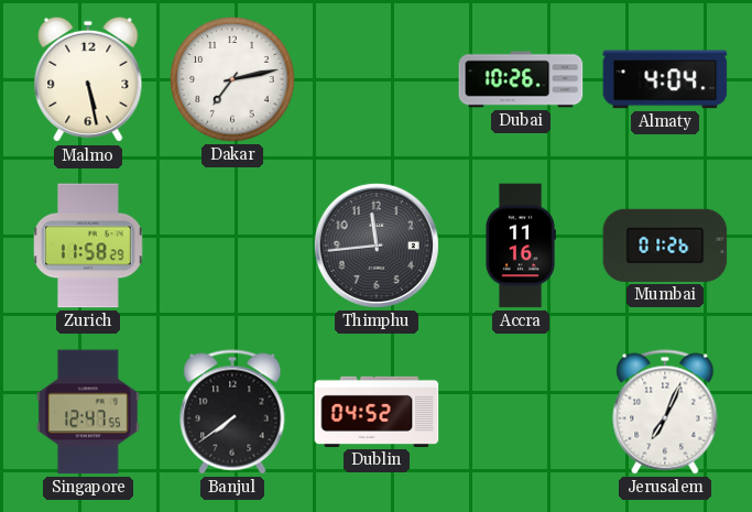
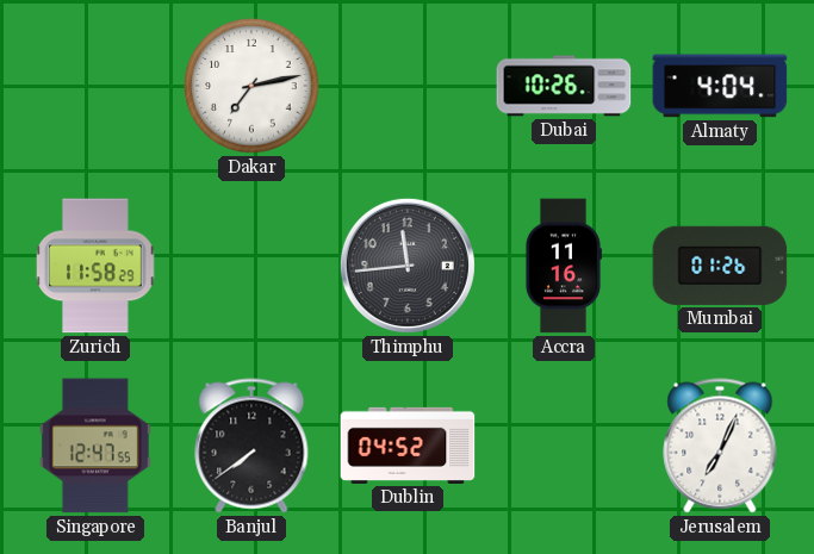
Malmo: 5:28 -> none (88, 79)
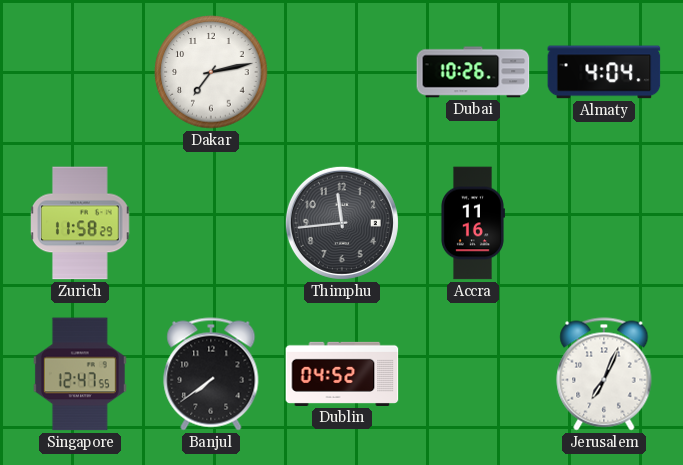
Mumbai: 01:26 -> none (720, 266)
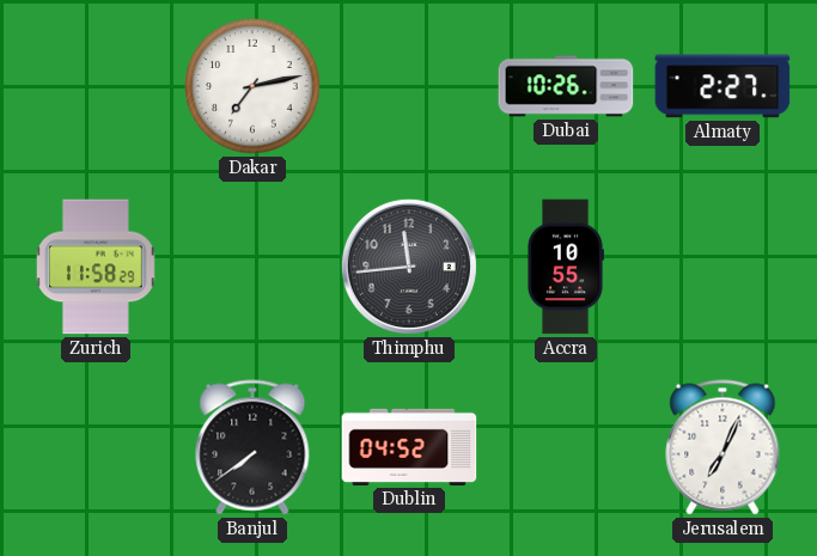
Almaty: 4:04 -> 2:27 (723, 86)
Accra: 11:16 -> 10:55 (565, 267)
Singapore: 12:47 -> none (80, 374)
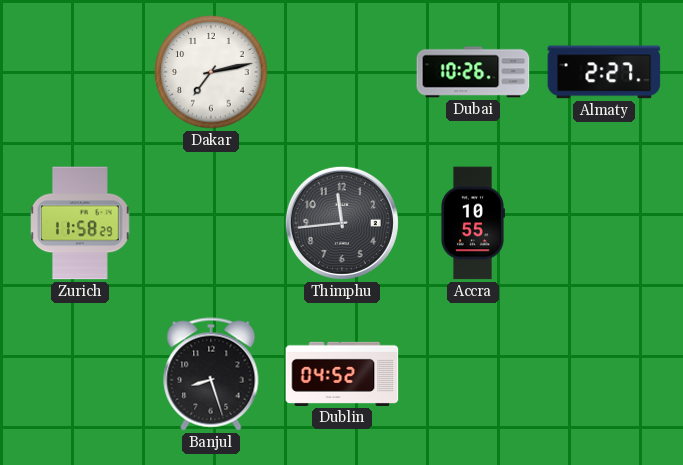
Banjul: 7:39 -> 8:27 (211, 374)
Jerusalem: 7:04 -> none (723, 447)
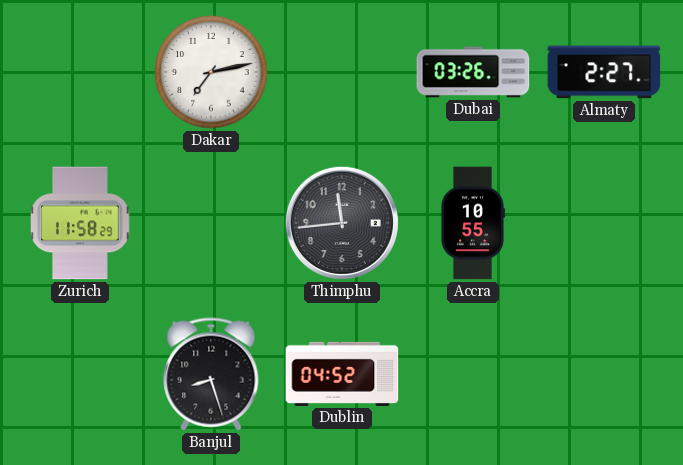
Dubai: 10:26 -> 03:26 (473, 72)
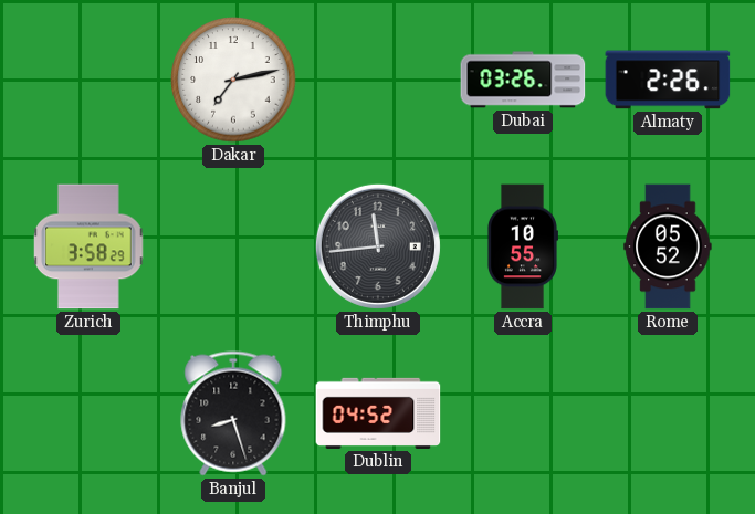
Almaty: 2:27 -> 2:26 (668, 80)
Zurich: 11:58 -> 3:58 (90, 246)
Rome: none -> 05:52 (668, 246)
